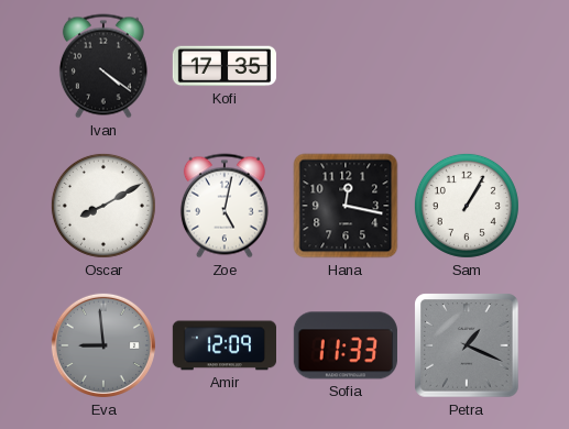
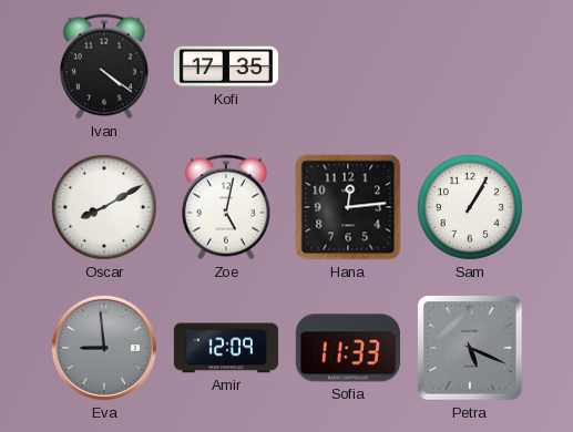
Hana: 12:17 -> 12:14 (348, 207)
Petra: 1:19 -> 5:19 (470, 348)
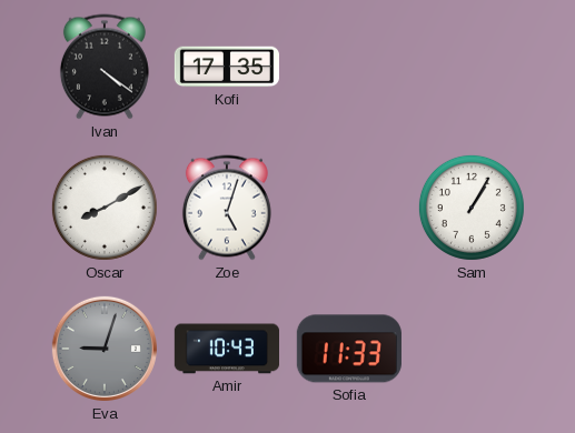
Zoe: 5:02 -> 5:03 (227, 208)
Hana: 12:14 -> none (348, 207)
Eva: 8:59 -> 9:03 (105, 349)
Amir: 12:09 -> 10:43 (226, 349)
Petra: 5:19 -> none (470, 348)
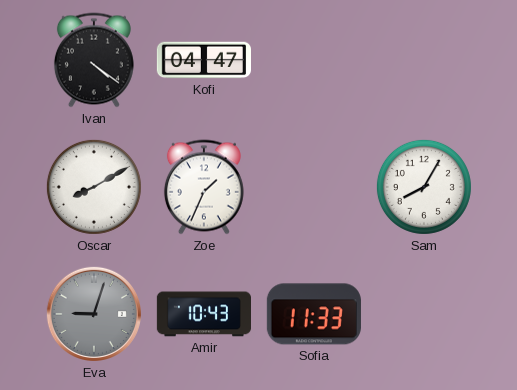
Kofi: 17:35 -> 04:47 (203, 60)
Zoe: 5:03 -> 1:34 (204, 187)
Sam: 1:05 -> 8:05 (424, 187)
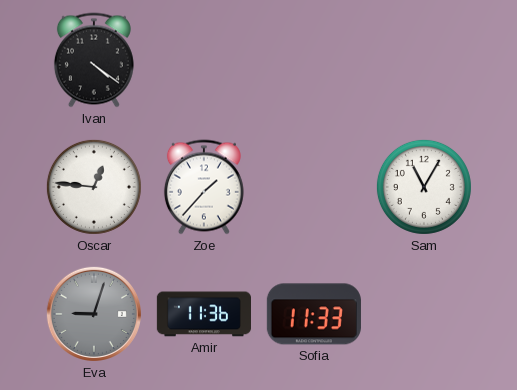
Kofi: 04:47 -> none (203, 60)
Oscar: 8:10 -> 12:46 (94, 187)
Zoe: 1:34 -> 1:37 (204, 187)
Sam: 8:05 -> 11:05 (424, 187)
Amir: 10:43 -> 11:36 (203, 314)
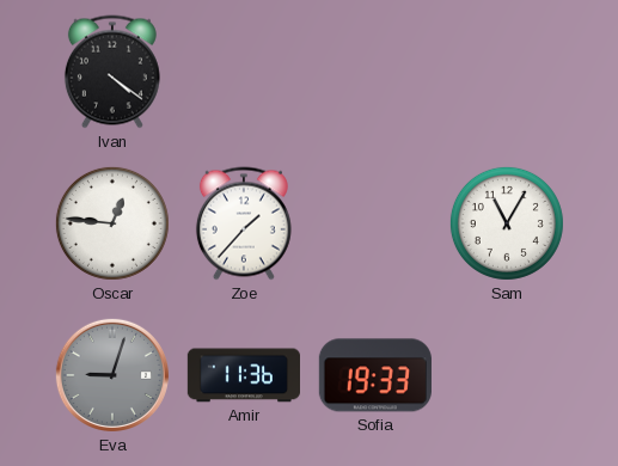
Sofia: 11:33 -> 19:33 (375, 375)
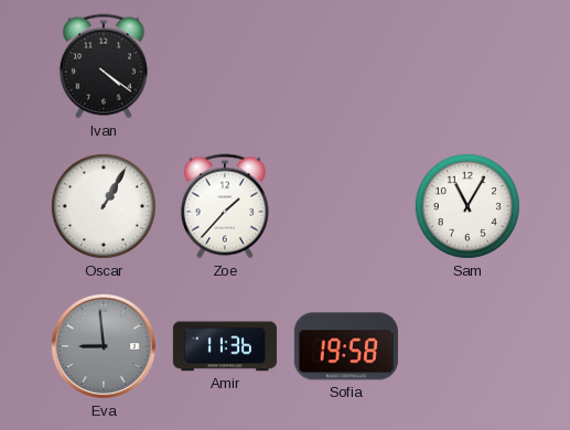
Oscar: 12:46 -> 1:05 (104, 206)
Eva: 9:03 -> 8:59 (104, 346)
Sofia: 19:33 -> 19:58 (346, 346)
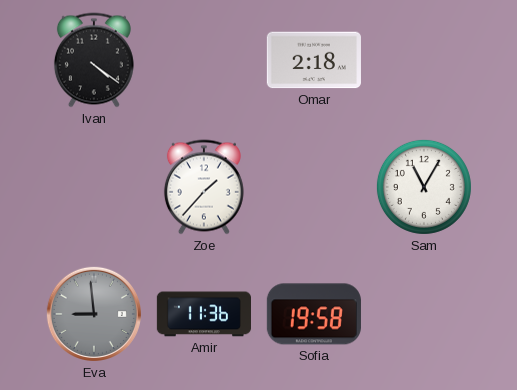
Omar: none -> 2:18 (314, 60)
Oscar: 1:05 -> none (104, 206)
